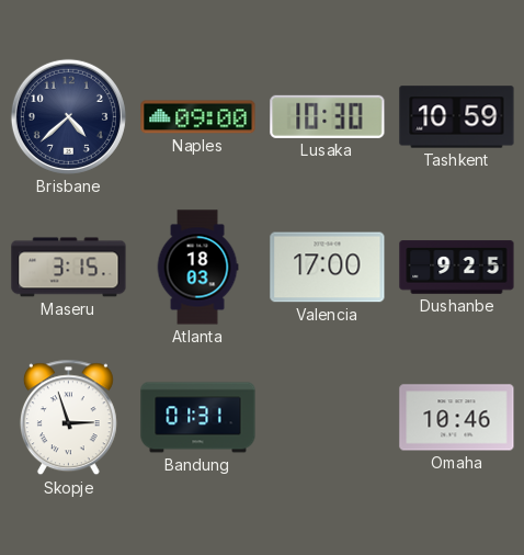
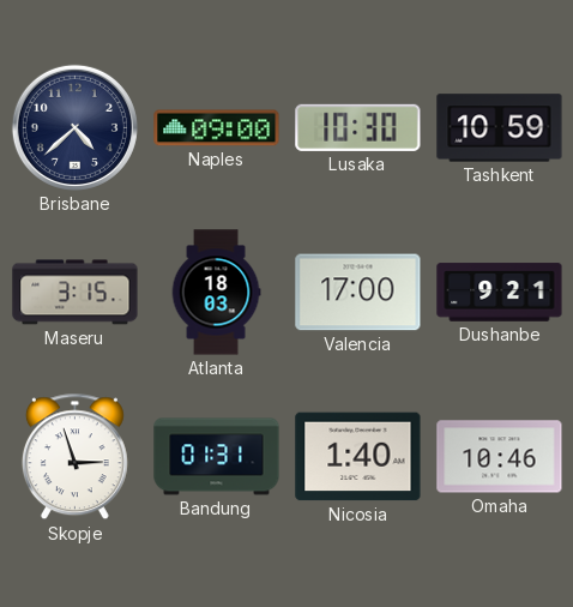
Dushanbe: 9:25 -> 9:21 (500, 293)
Nicosia: none -> 1:40 (358, 457)
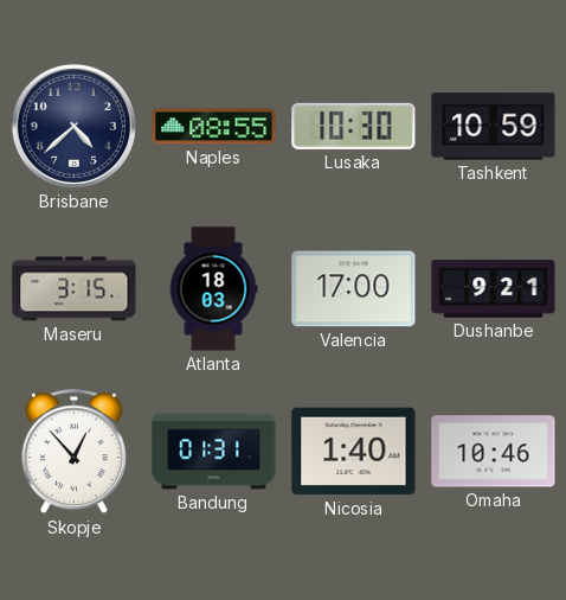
Naples: 09:00 -> 08:55 (214, 127)
Skopje: 2:57 -> 12:53 (73, 452)
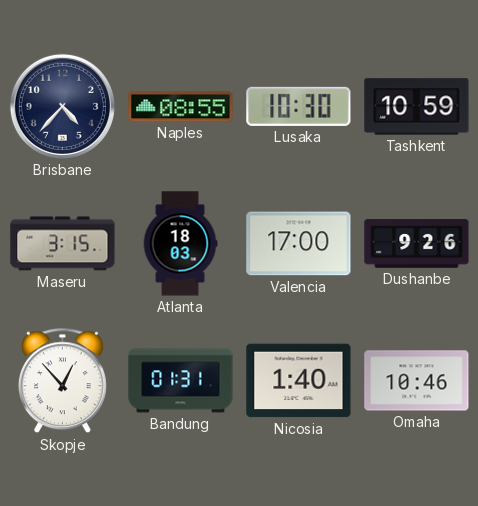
Brisbane: 4:38 -> 4:37 (62, 106)
Dushanbe: 9:21 -> 9:26 (417, 244)
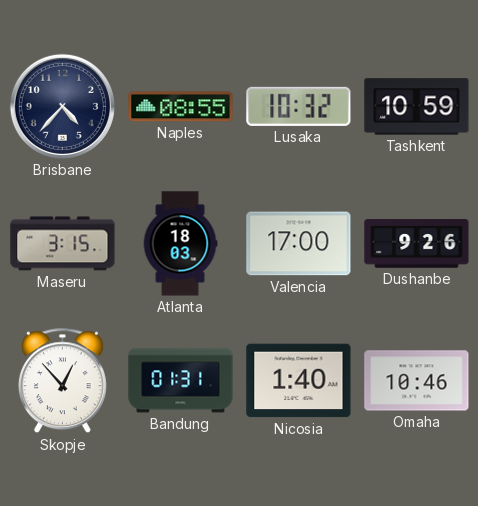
Lusaka: 10:30 -> 10:32 (299, 106)
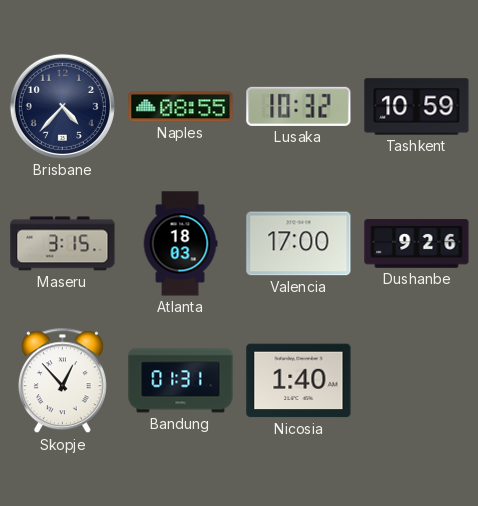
Omaha: 10:46 -> none (417, 381)
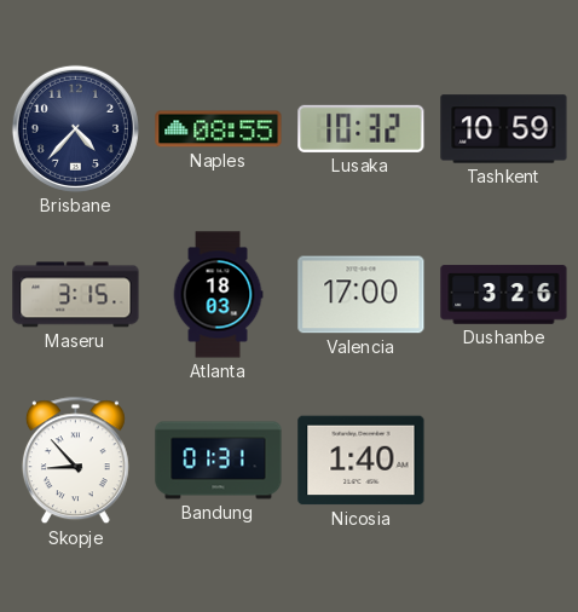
Dushanbe: 9:26 -> 3:26 (504, 295)
Skopje: 12:53 -> 8:53 (75, 461)
